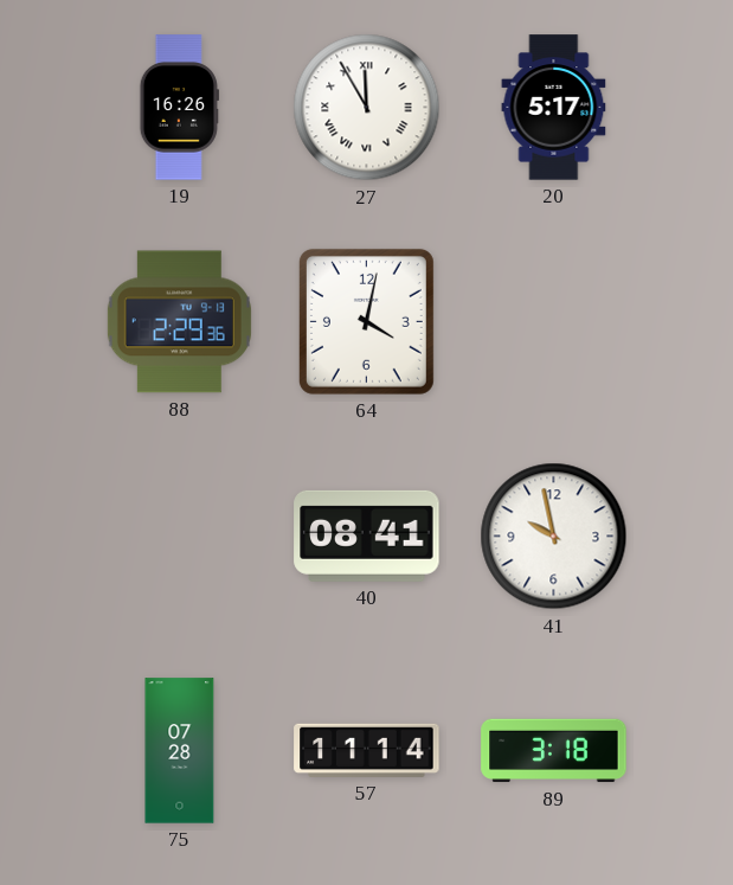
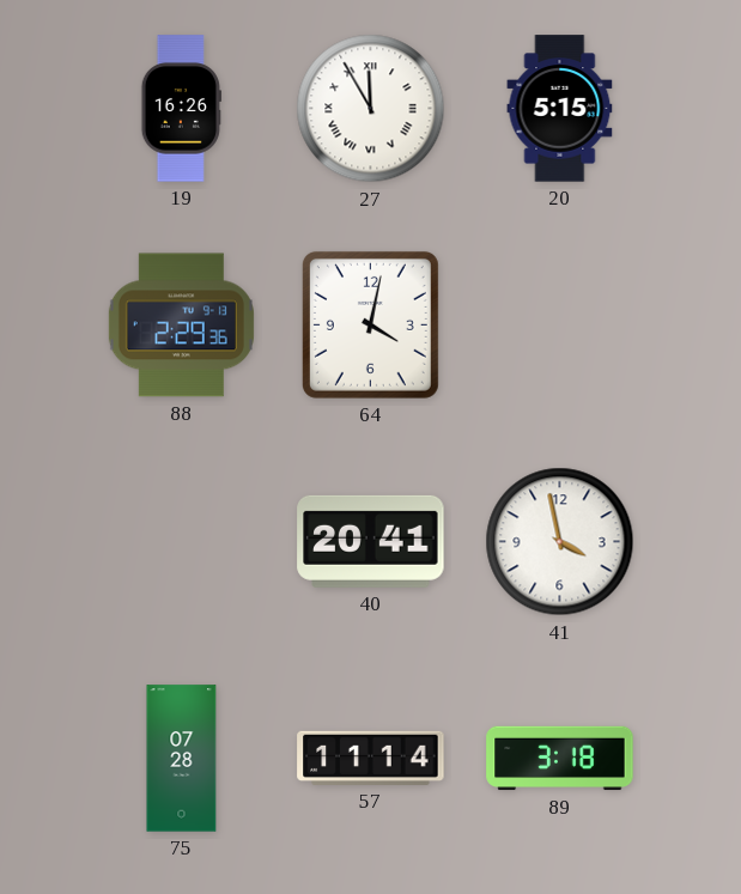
20: 5:17 -> 5:15 (560, 109)
40: 08:41 -> 20:41 (371, 541)
41: 9:58 -> 3:58 (560, 542)
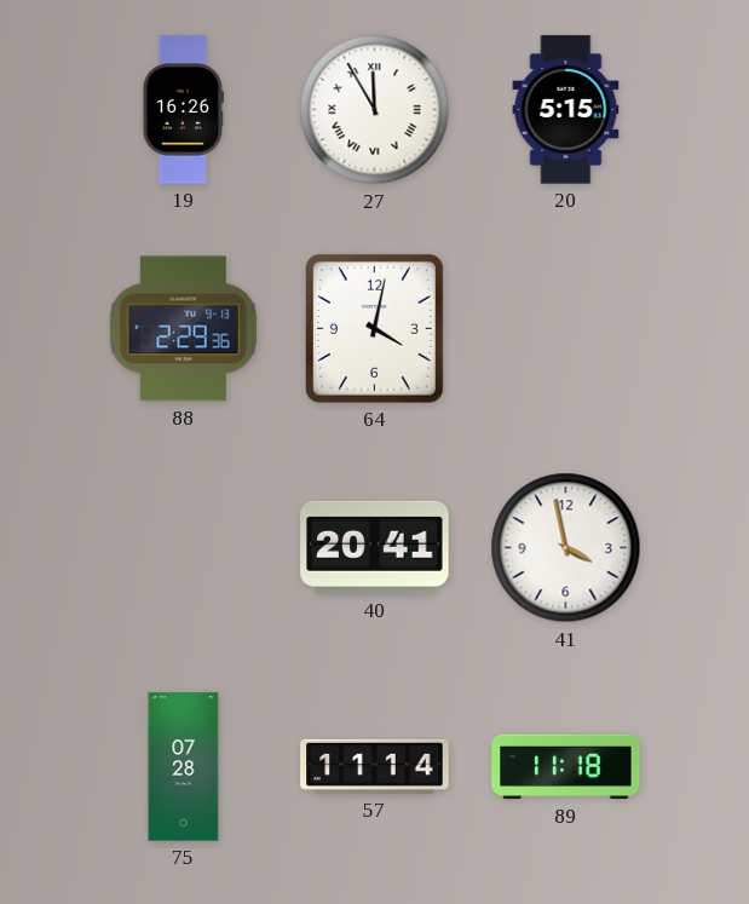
89: 3:18 -> 11:18 (566, 767)
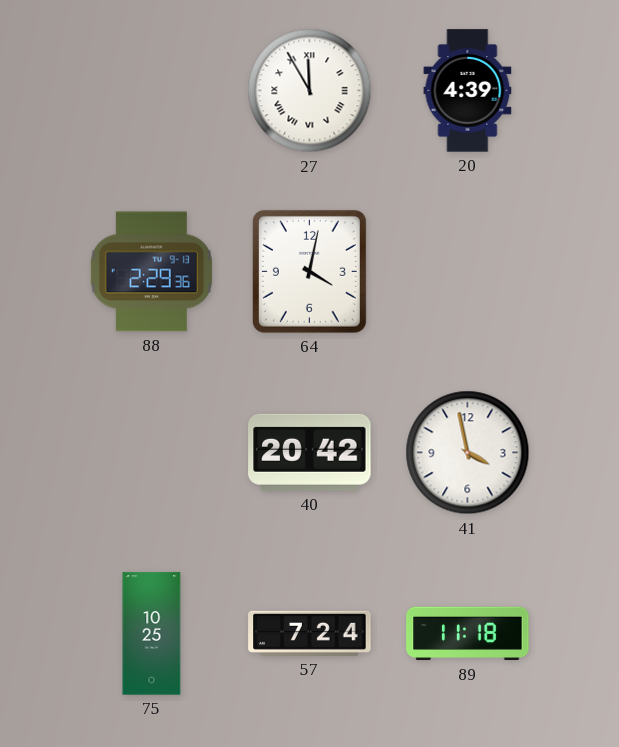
19: 16:26 -> none (183, 110)
20: 5:15 -> 4:39 (468, 91)
40: 20:41 -> 20:42 (310, 452)
75: 07:28 -> 10:25 (152, 634)
57: 11:14 -> 7:24 (310, 633)
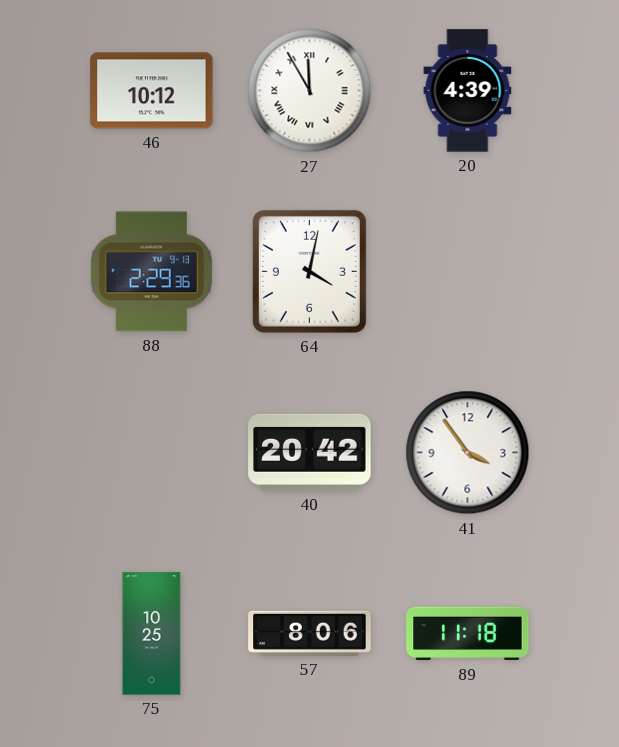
46: none -> 10:12 (152, 91)
41: 3:58 -> 3:54 (468, 453)
57: 7:24 -> 8:06 (310, 633)
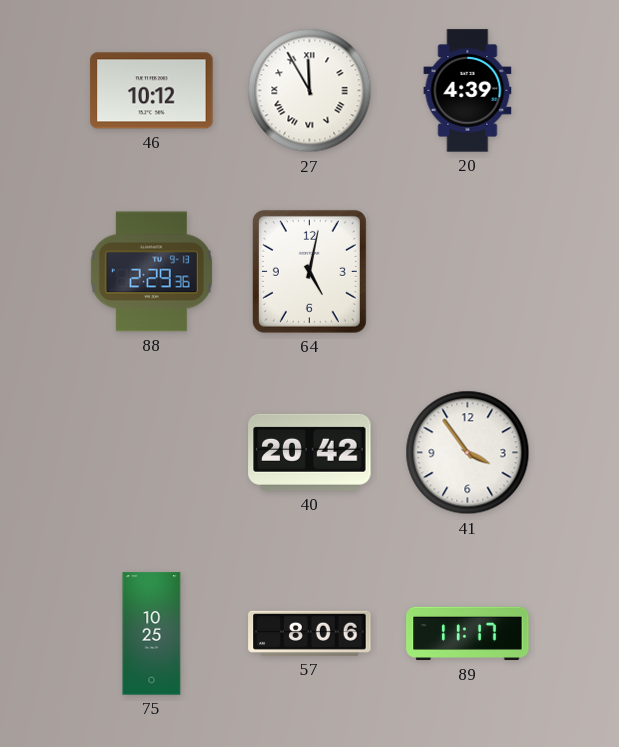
64: 4:02 -> 5:02 (309, 271)
89: 11:18 -> 11:17 (468, 634)
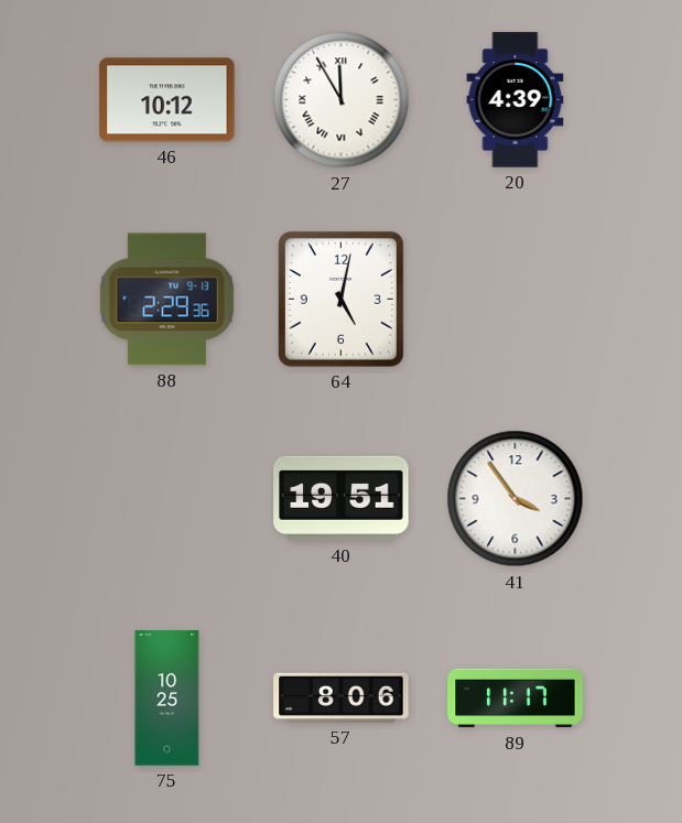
40: 20:42 -> 19:51 (342, 498)
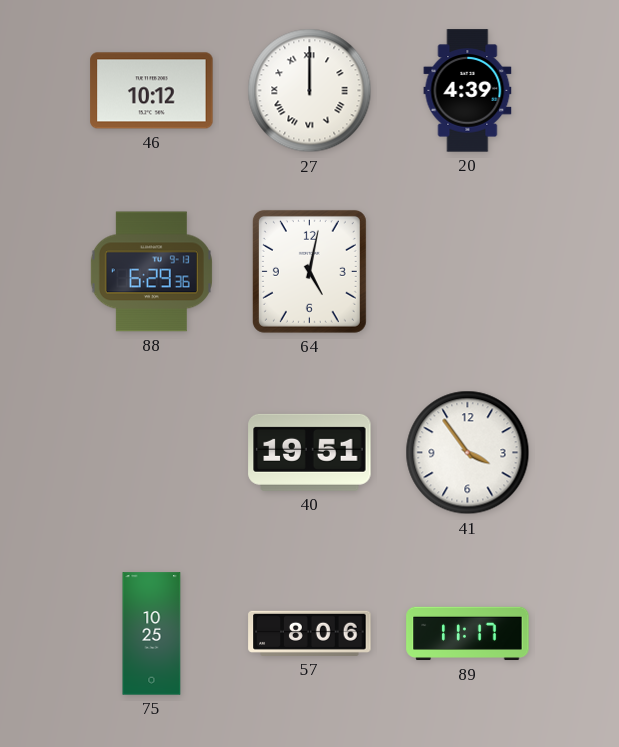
27: 11:55 -> 12:00 (310, 91)
88: 2:29 -> 6:29 (151, 272)
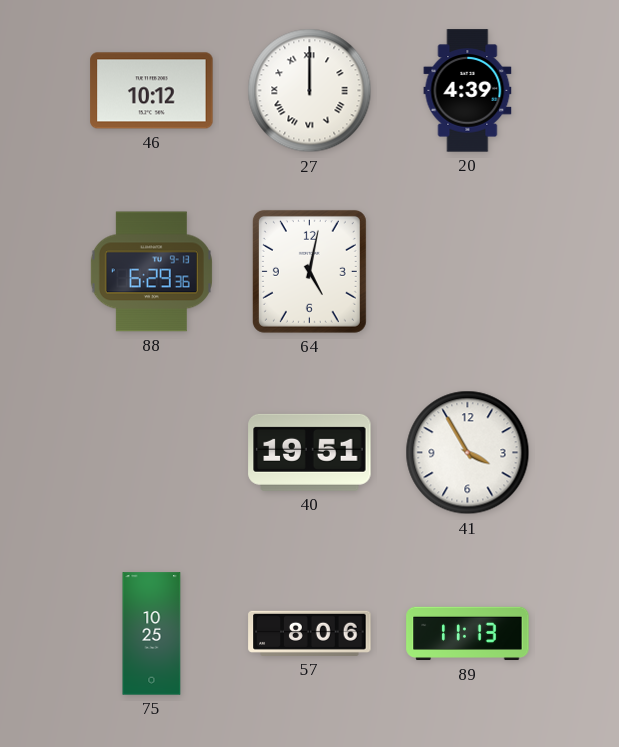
41: 3:54 -> 3:55 (468, 453)
89: 11:17 -> 11:13 (468, 634)
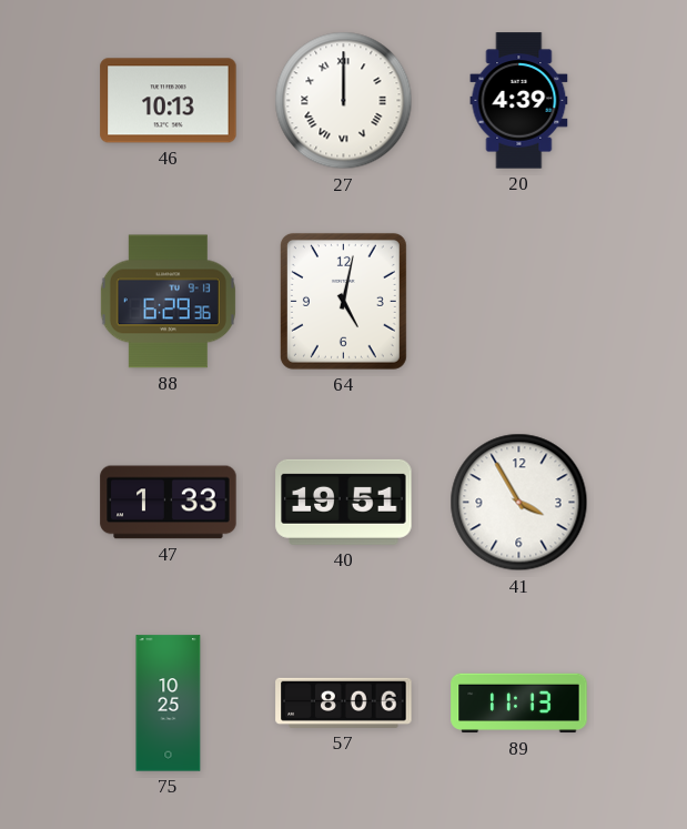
46: 10:12 -> 10:13 (169, 101)
47: none -> 1:33 (169, 503)
